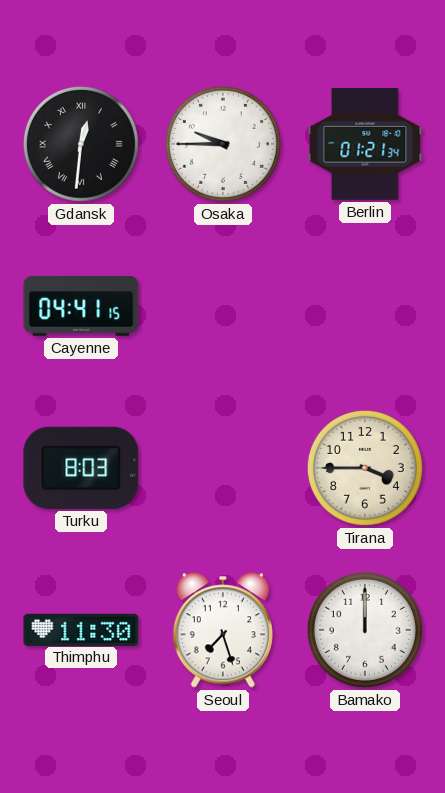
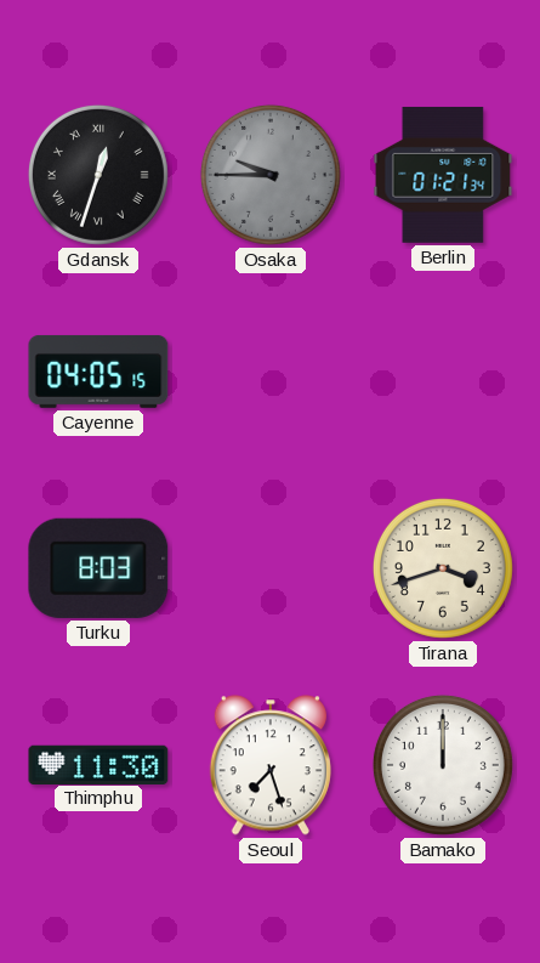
Gdansk: 12:31 -> 12:33 (98, 175)
Osaka dial: white -> grey (271, 175)
Cayenne: 04:41 -> 04:05 (98, 372)
Tirana: 3:45 -> 3:42 (443, 568)
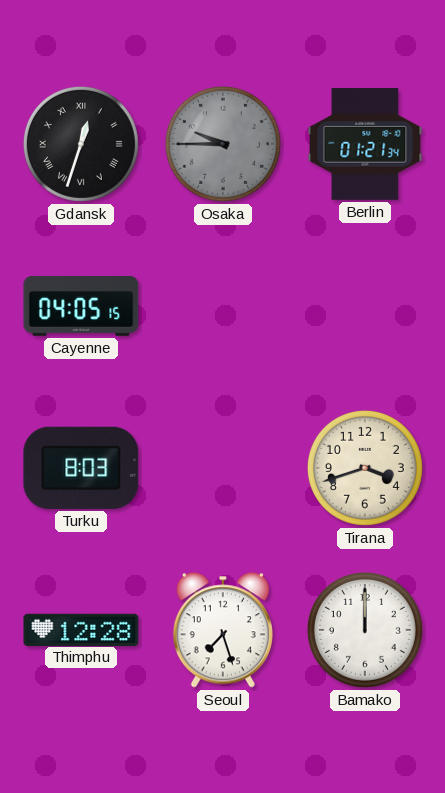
Thimphu: 11:30 -> 12:28 (81, 629)
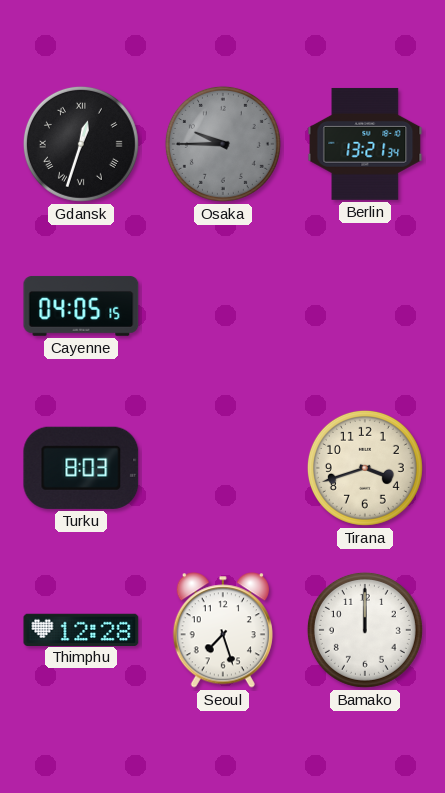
Berlin: 01:21 -> 13:21 (365, 144)
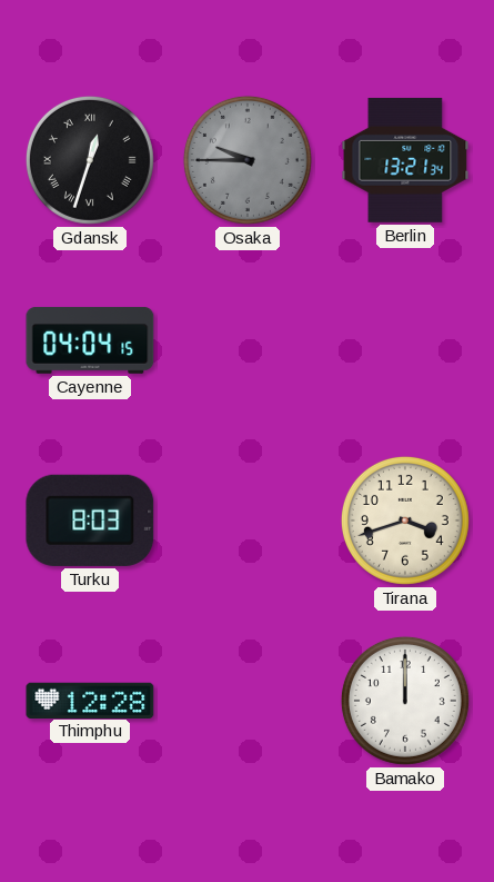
Cayenne: 04:05 -> 04:04 (90, 340)
Seoul: 7:27 -> none (223, 630)
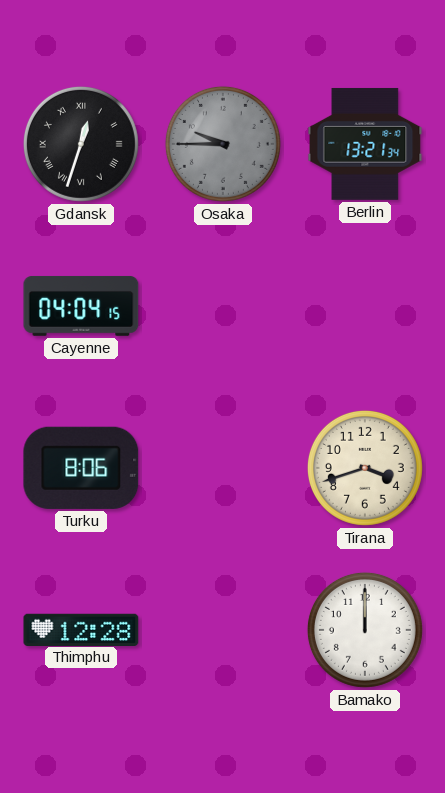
Turku: 8:03 -> 8:06 (81, 468)
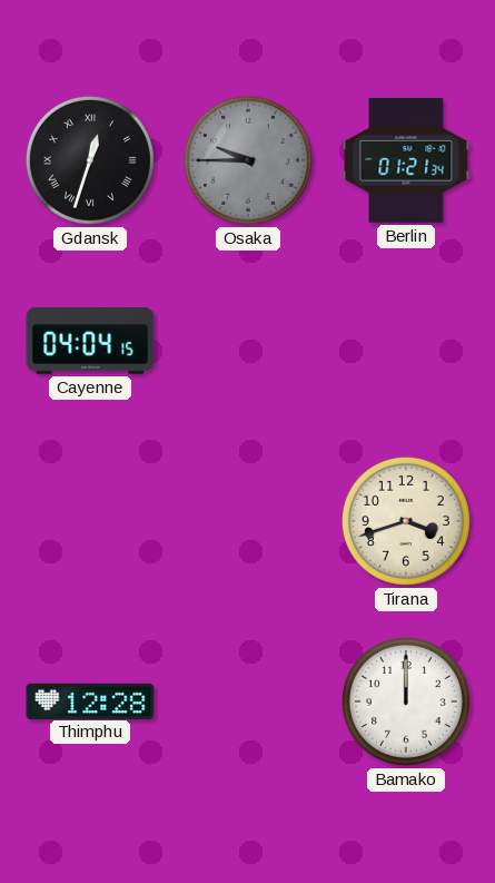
Berlin: 13:21 -> 01:21 (406, 160)
Turku: 8:06 -> none (81, 468)
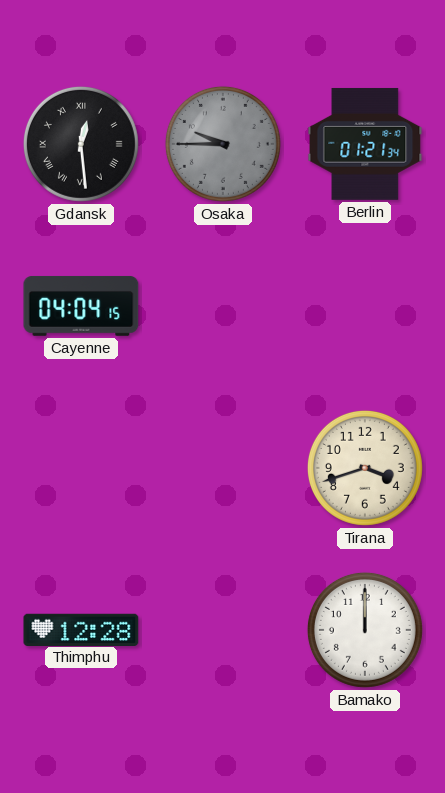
Gdansk: 12:33 -> 12:29 (81, 144)
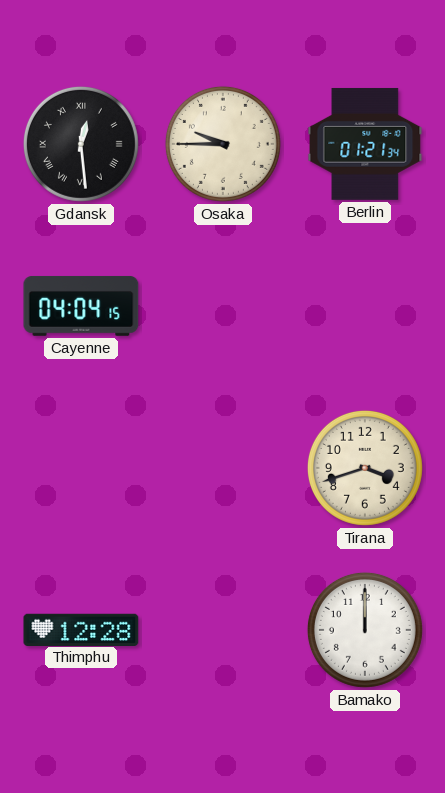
Osaka dial: grey -> cream (223, 144)
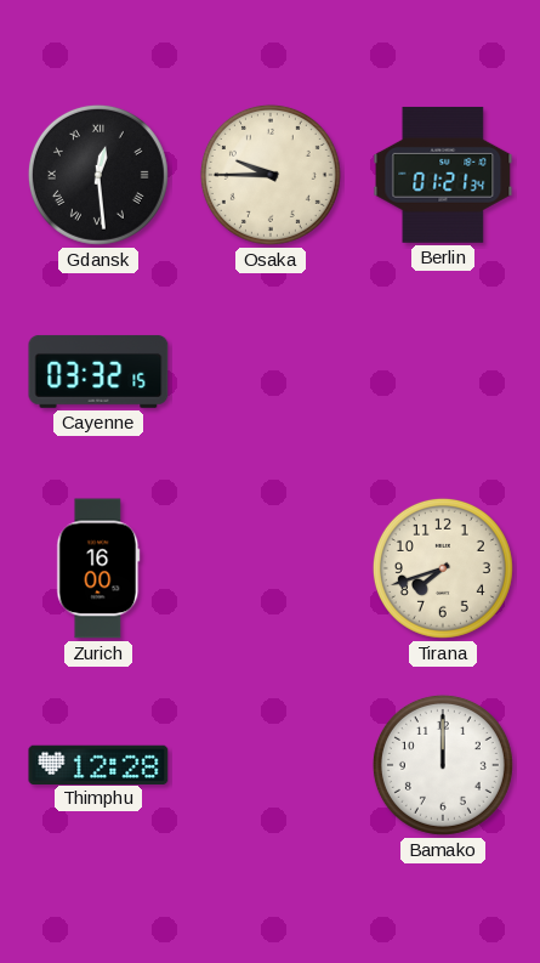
Cayenne: 04:04 -> 03:32 (98, 372)
Zurich: none -> 16:00 (98, 568)
Tirana: 3:42 -> 7:42 (443, 568)
